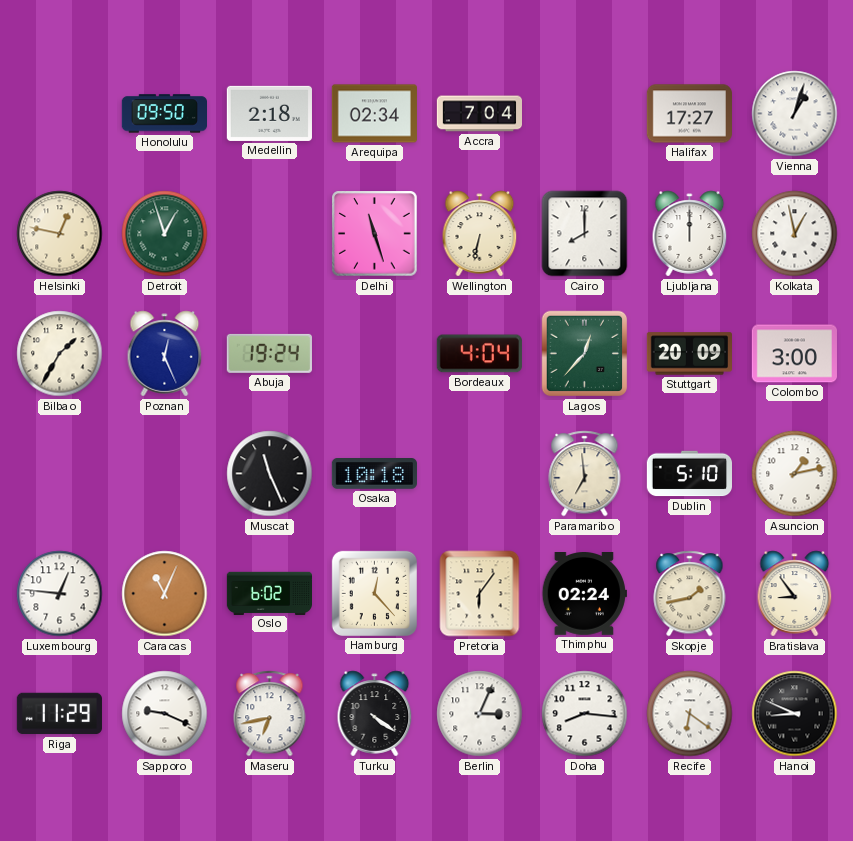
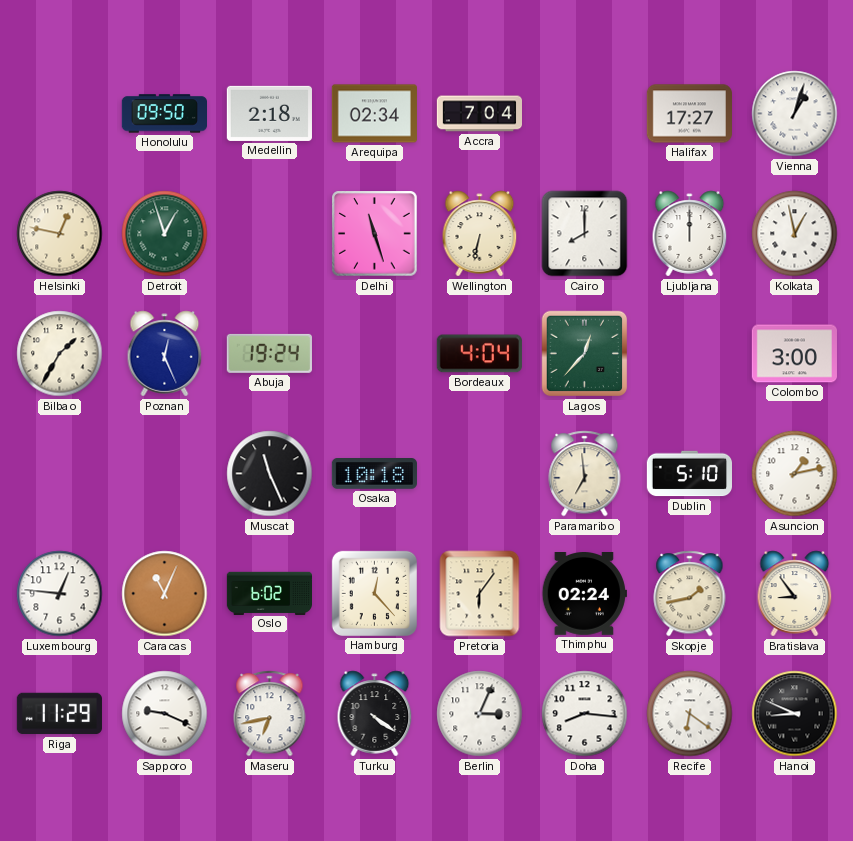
Stuttgart: 20:09 -> none (689, 354)
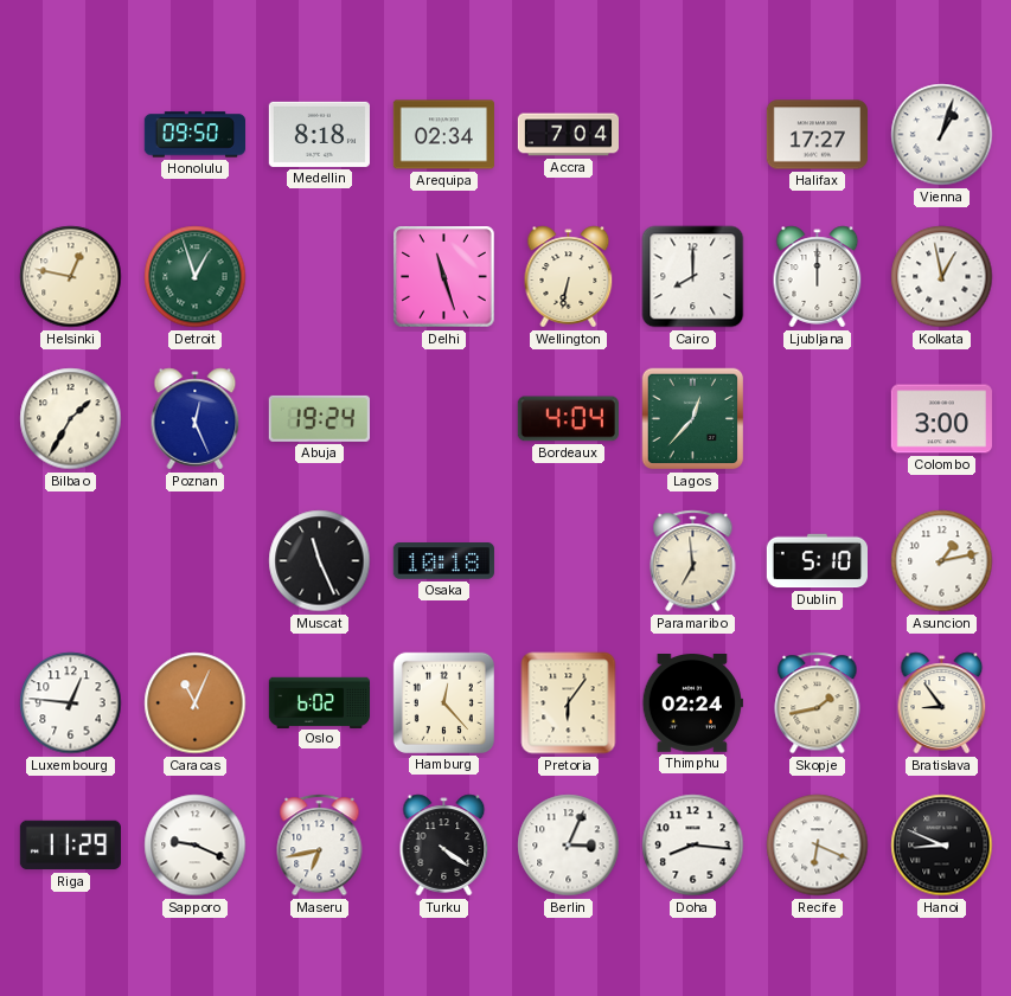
Medellin: 2:18 -> 8:18 (319, 134)
Recife: 6:21 -> 6:19 (818, 846)
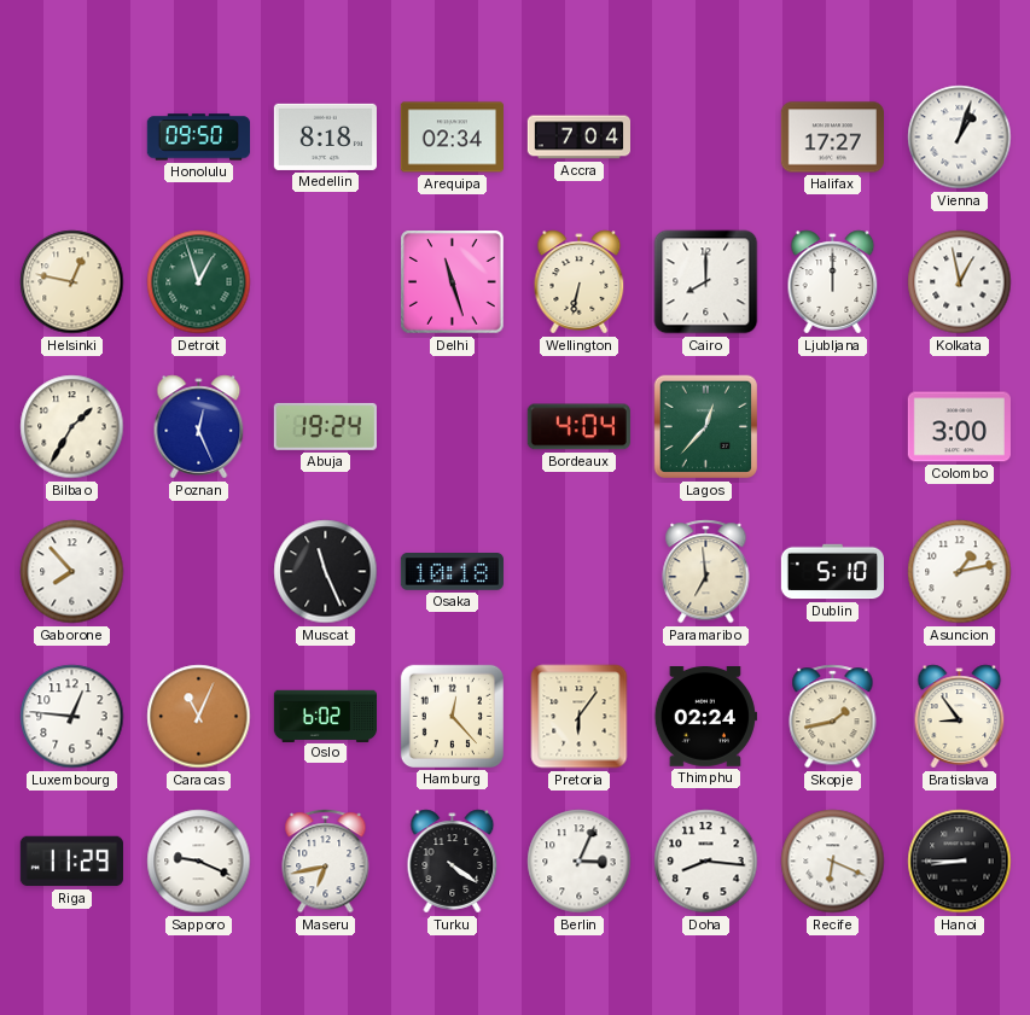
Gaborone: none -> 7:53 (72, 572)
Hanoi: 8:49 -> 8:45 (960, 862)
